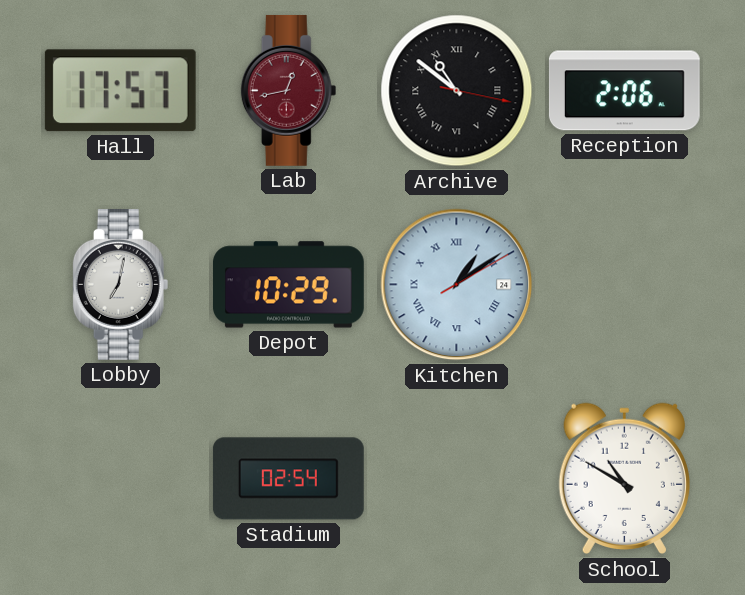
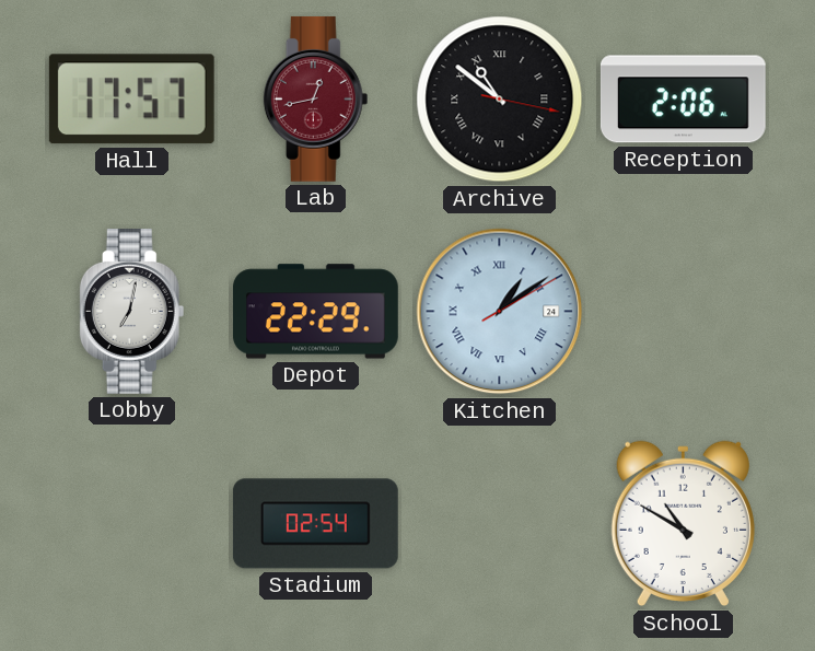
Depot: 10:29 -> 22:29 (315, 312)
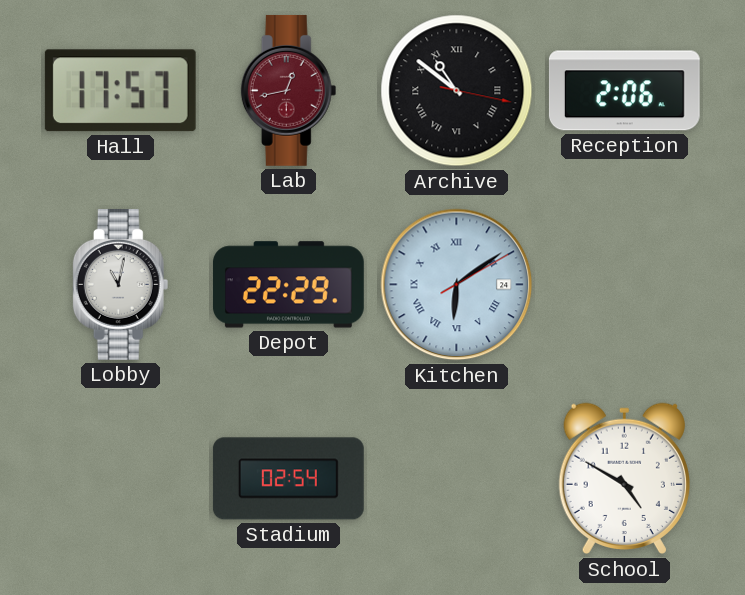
Lobby: 7:02 -> 11:02 (121, 284)
Kitchen: 1:09 -> 6:09 (457, 285)
School: 10:50 -> 4:50 (624, 479)
